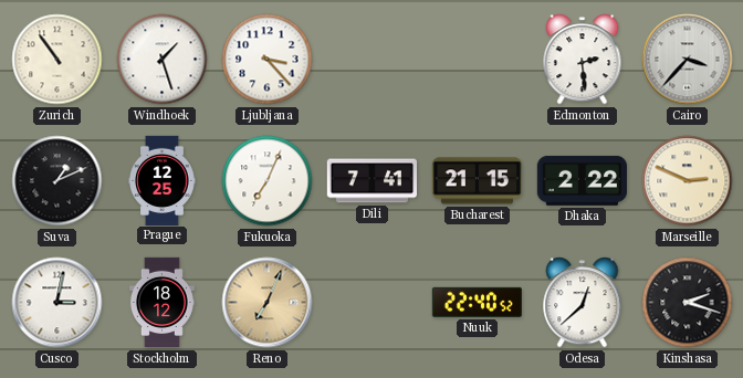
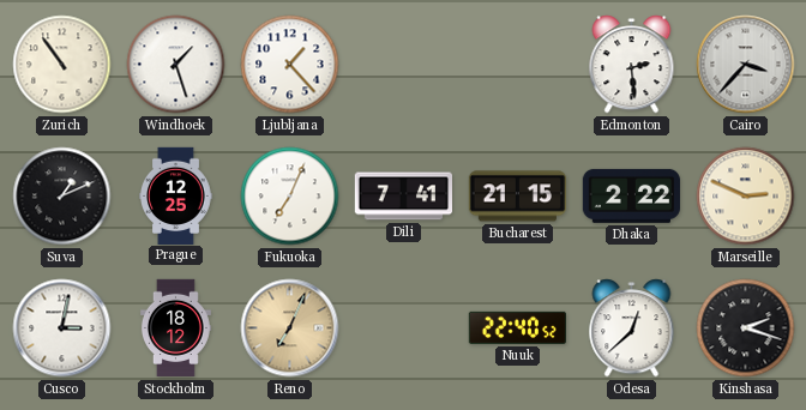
Ljubljana: 3:23 -> 1:23 (290, 65)
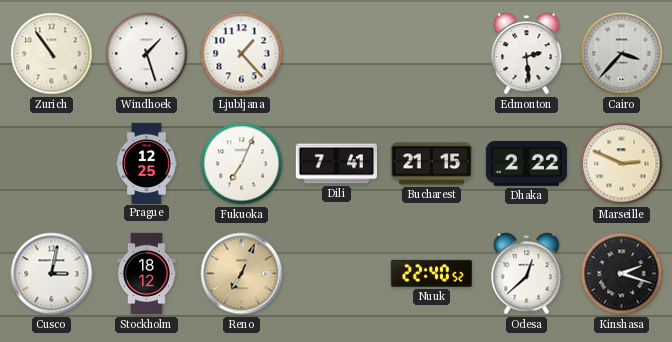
Suva: 1:11 -> none (62, 197)
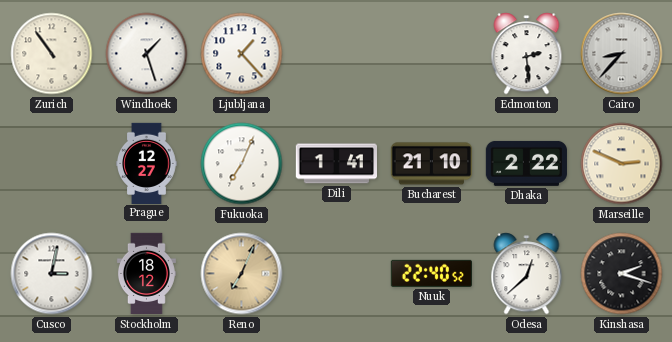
Cairo: 3:37 -> 8:37 (622, 54)
Prague: 12:25 -> 12:27 (147, 163)
Dili: 7:41 -> 1:41 (336, 164)
Bucharest: 21:15 -> 21:10 (431, 164)
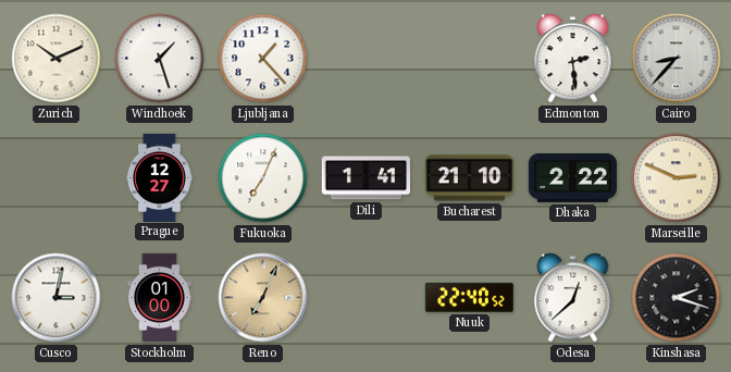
Zurich: 10:54 -> 10:11 (57, 59)
Stockholm: 18:12 -> 01:00 (159, 298)
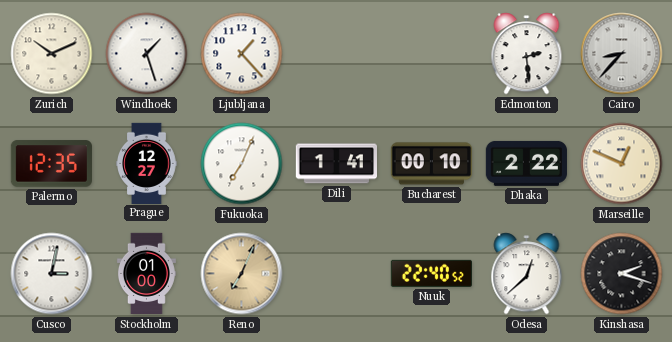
Palermo: none -> 12:35 (51, 164)
Bucharest: 21:10 -> 00:10 (431, 164)
Marseille: 2:49 -> 12:49 (622, 164)
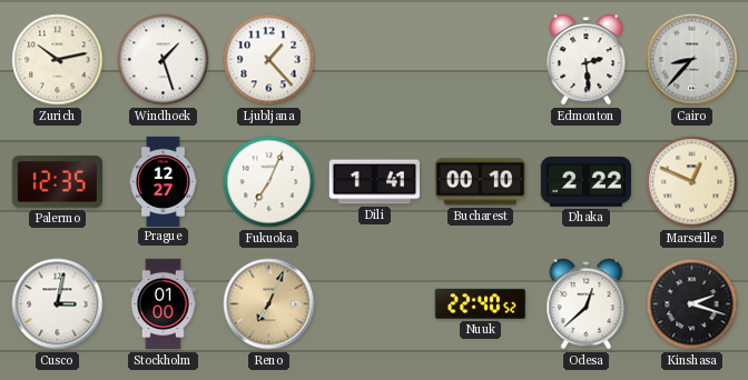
Zurich: 10:11 -> 10:13 (58, 60)
